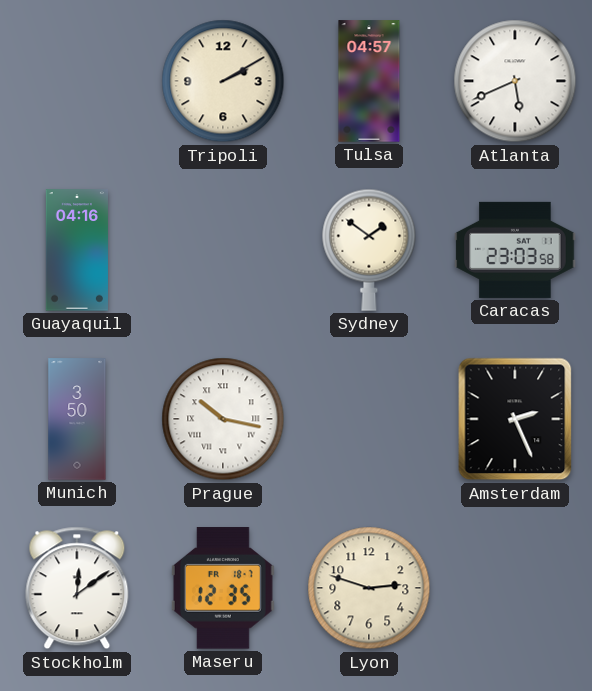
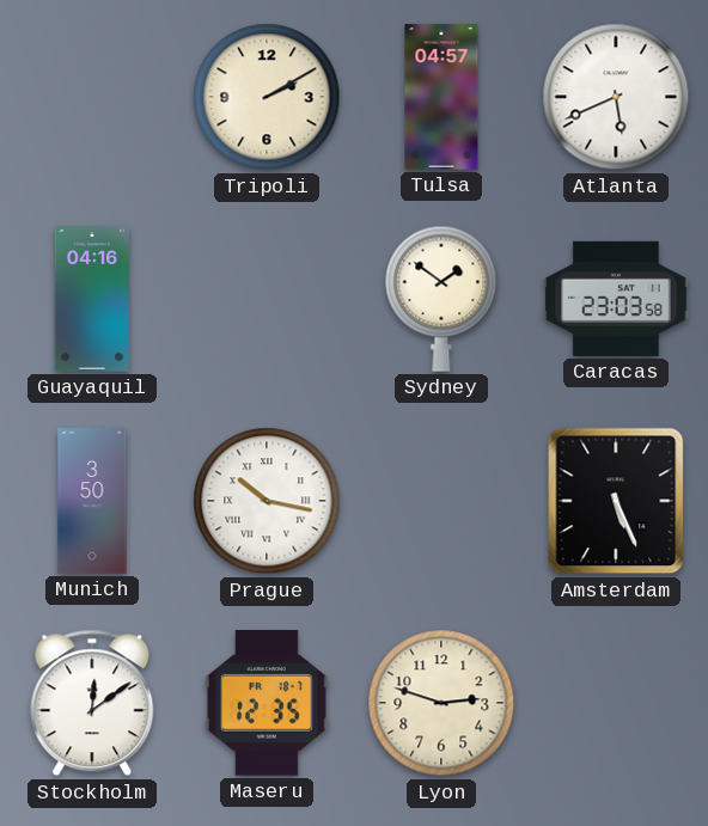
Amsterdam: 2:26 -> 5:26 (616, 501)
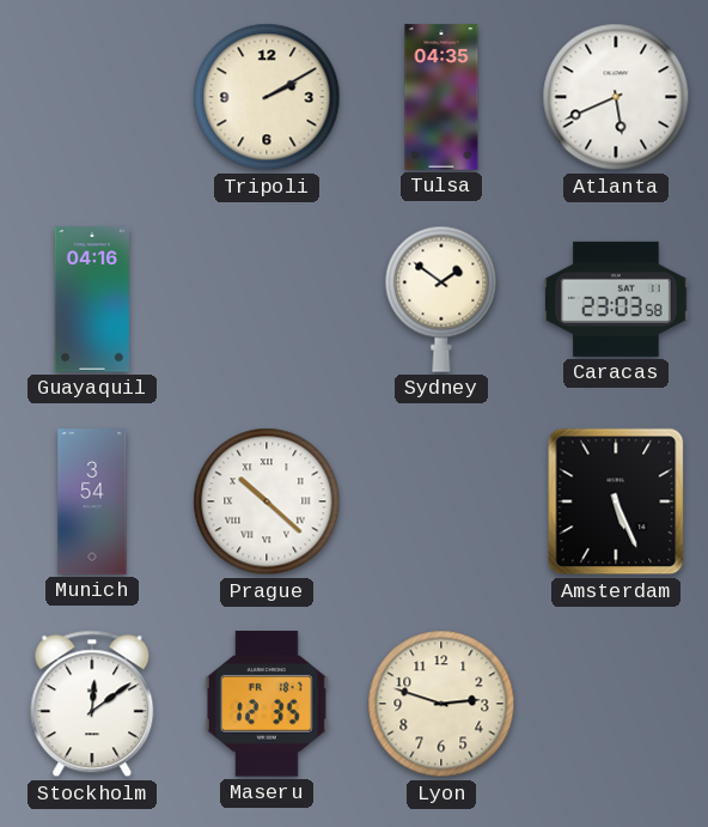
Tulsa: 04:57 -> 04:35 (441, 97)
Munich: 3:50 -> 3:54 (92, 501)
Prague: 10:17 -> 10:22 (267, 501)
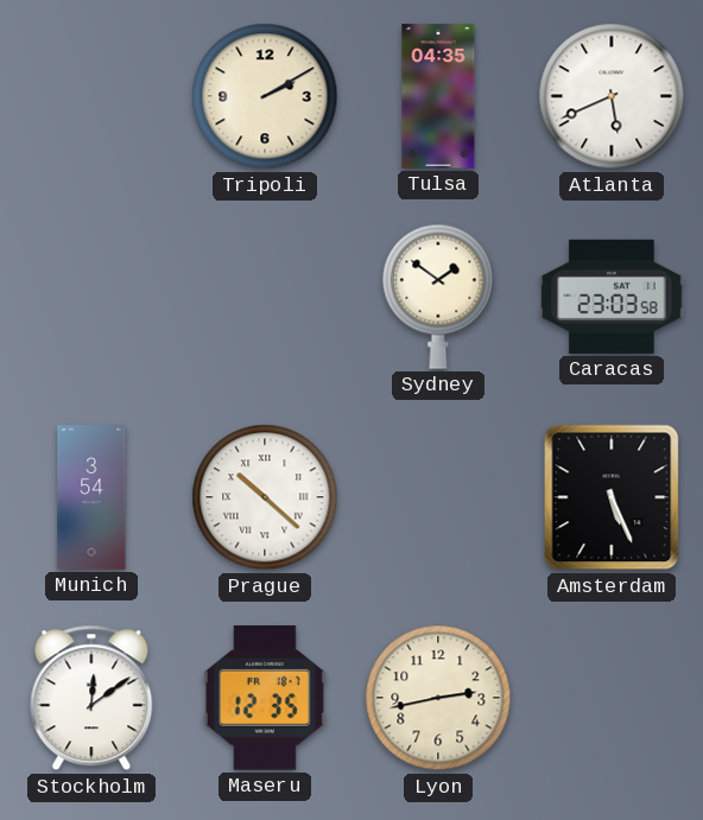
Guayaquil: 04:16 -> none (92, 299)
Lyon: 2:48 -> 2:43 (438, 698)
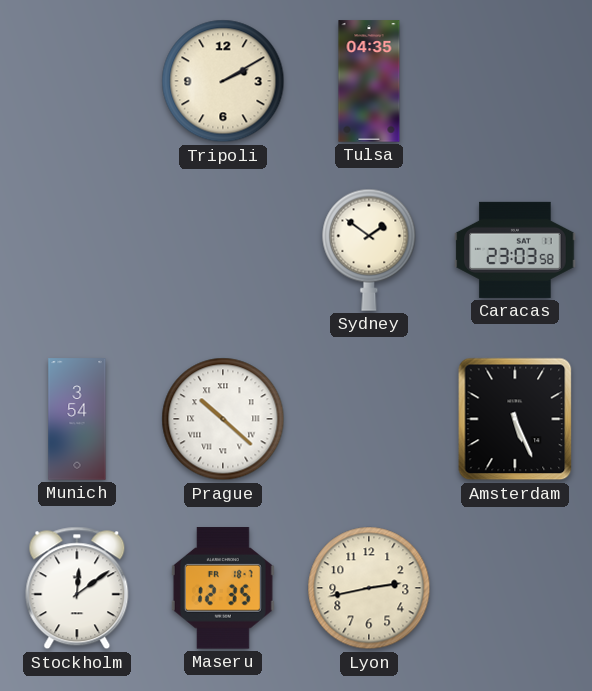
Atlanta: 5:41 -> none (612, 96)
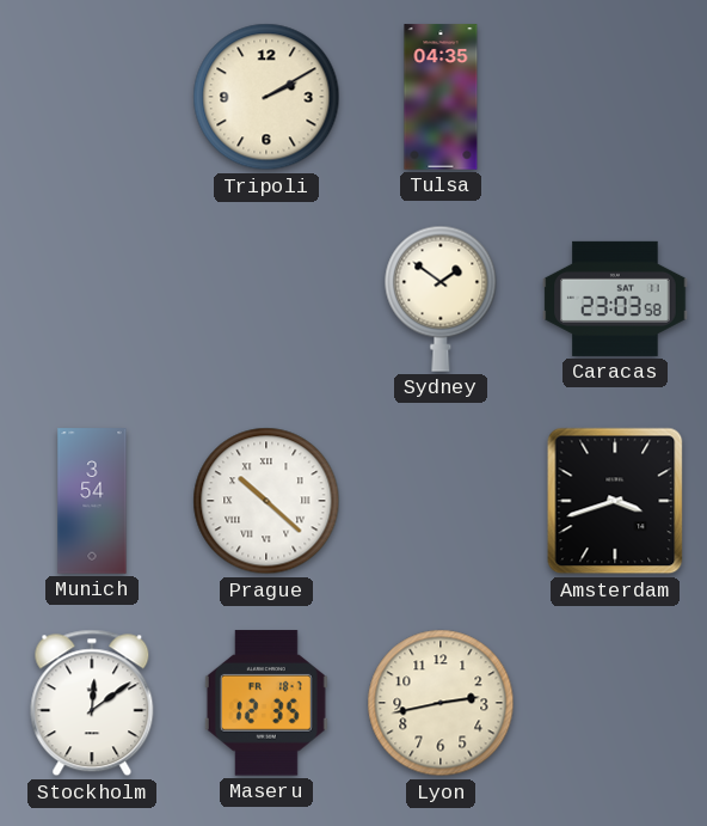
Amsterdam: 5:26 -> 3:42 (615, 501)
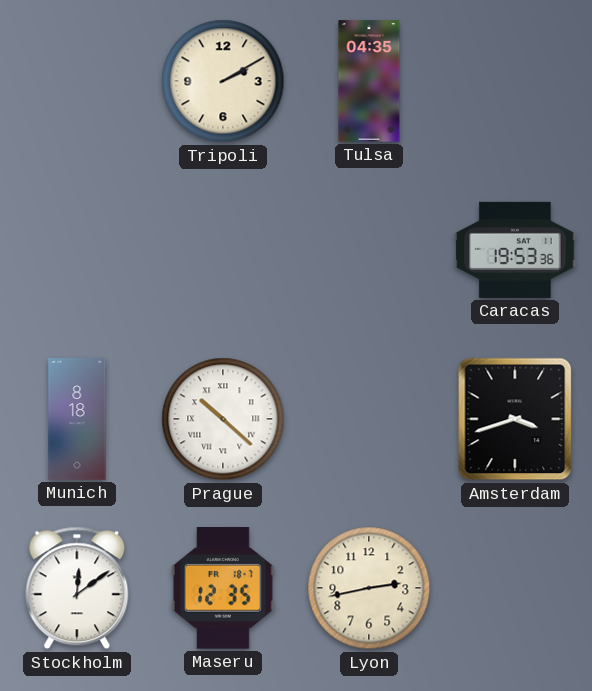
Sydney: 1:51 -> none (441, 299)
Caracas: 23:03 -> 19:53 (515, 250)
Munich: 3:54 -> 8:18 (77, 419)
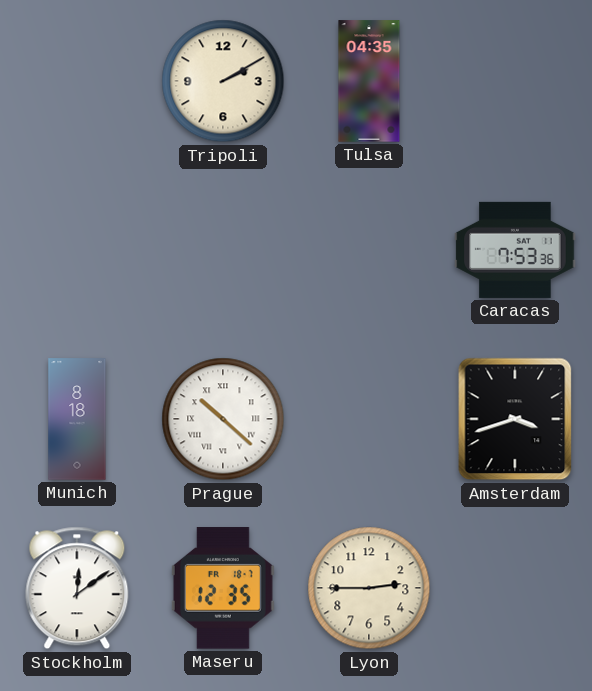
Caracas: 19:53 -> 7:53 (515, 250)
Lyon: 2:43 -> 2:45 (369, 588)
